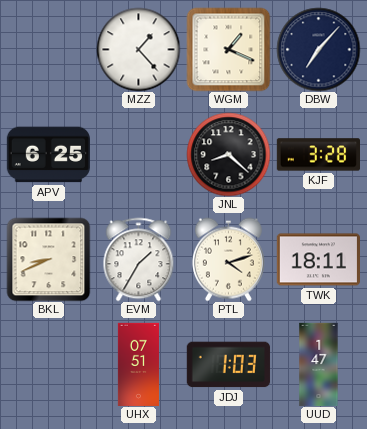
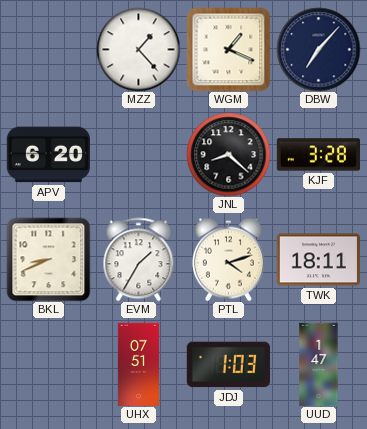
APV: 6:25 -> 6:20 (48, 155)
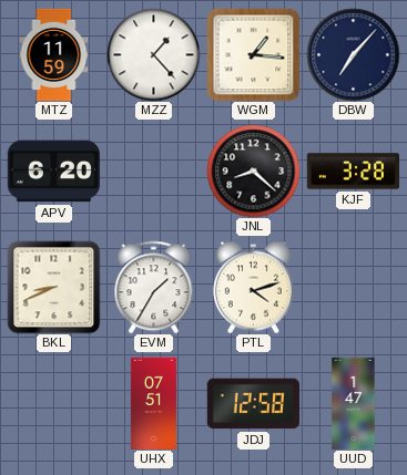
MTZ: none -> 11:59 (54, 54)
WGM: 1:19 -> 1:16 (253, 54)
TWK: 18:11 -> none (318, 260)
JDJ: 1:03 -> 12:58 (253, 404)
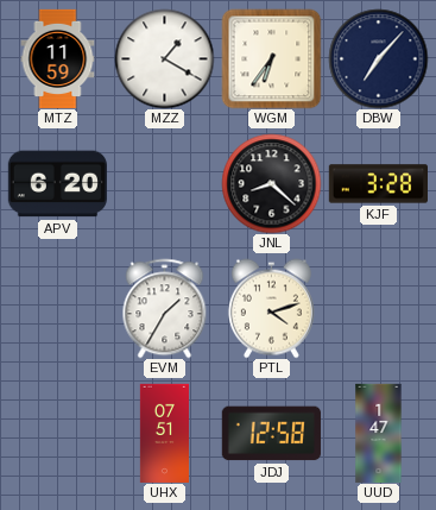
MZZ: 1:23 -> 1:20 (164, 58)
WGM: 1:16 -> 6:36 (271, 58)
BKL: 8:41 -> none (53, 287)
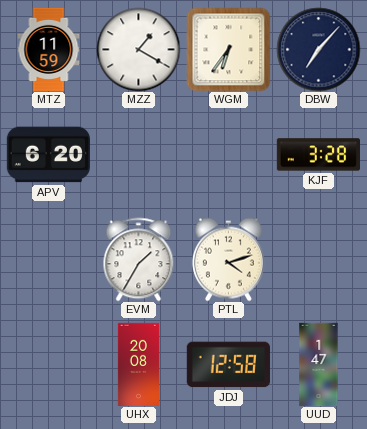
JNL: 8:22 -> none (271, 183)
UHX: 07:51 -> 20:08 (138, 364)
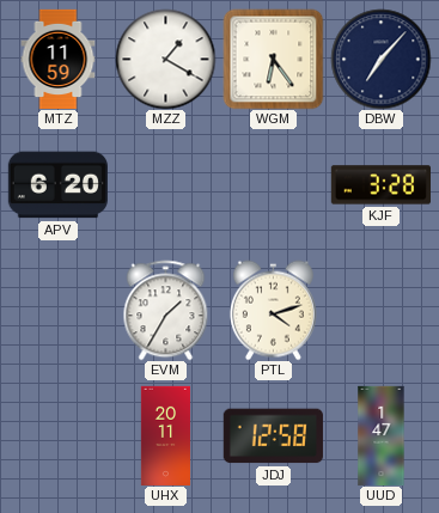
WGM: 6:36 -> 6:24 (273, 59)
UHX: 20:08 -> 20:11 (165, 435)
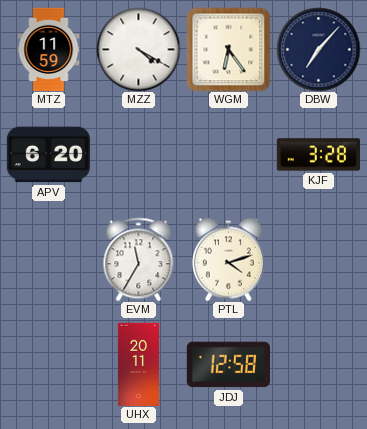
MZZ: 1:20 -> 4:20 (138, 49)
EVM: 1:35 -> 11:35 (139, 259)
UUD: 1:47 -> none (382, 435)
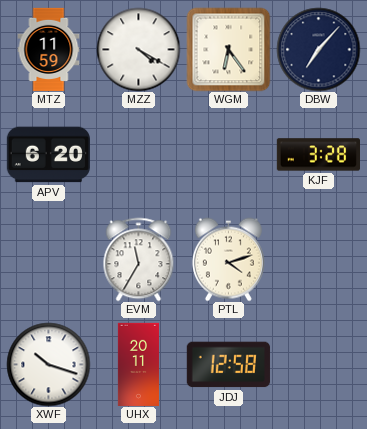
XWF: none -> 10:18 (48, 364)
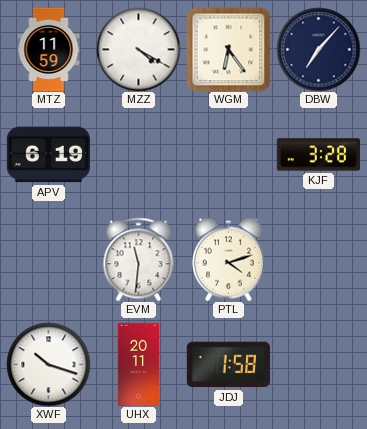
APV: 6:20 -> 6:19 (48, 155)
EVM: 11:35 -> 11:31 (139, 259)
JDJ: 12:58 -> 1:58 (228, 365)
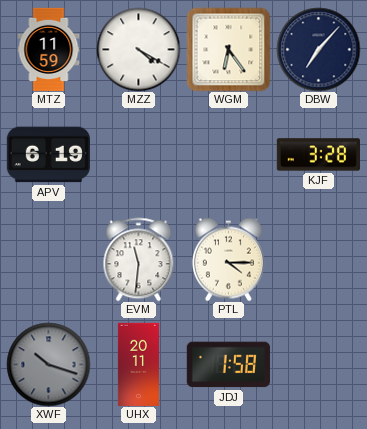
PTL: 4:12 -> 4:15 (228, 259)
XWF dial: white -> grey (48, 364)
